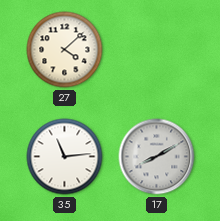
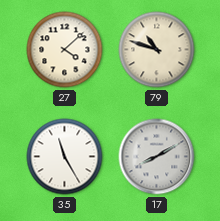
79: none -> 10:48 (157, 50)
35: 11:14 -> 11:25 (65, 157)
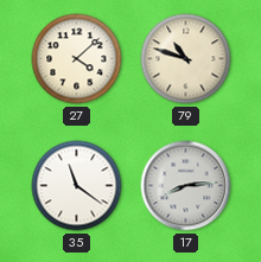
35: 11:25 -> 11:21 (77, 186)
17: 8:10 -> 8:14 (186, 186)
